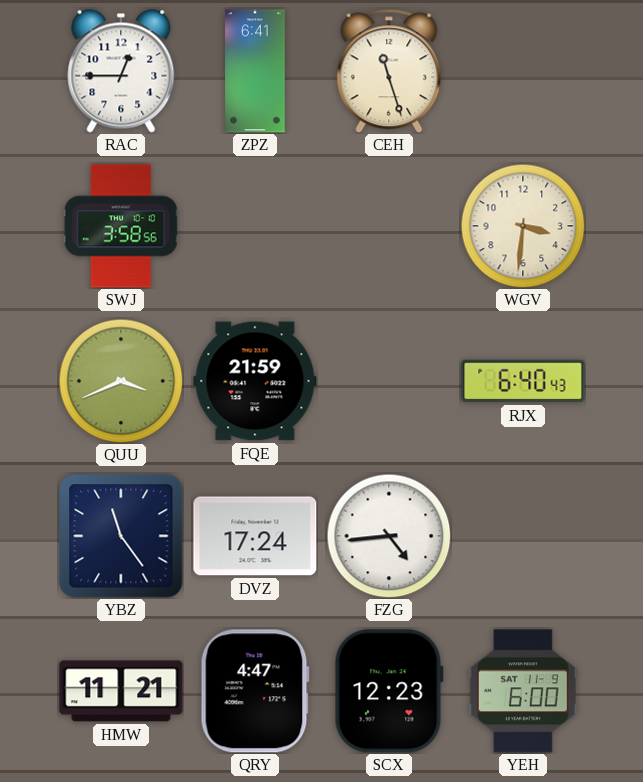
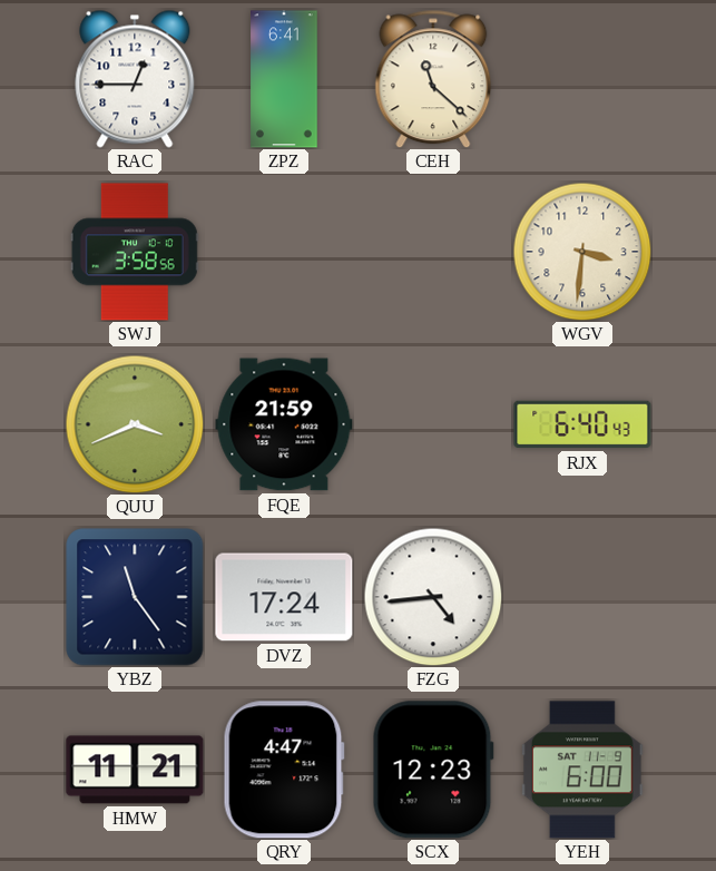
CEH: 11:27 -> 11:22 (433, 79)
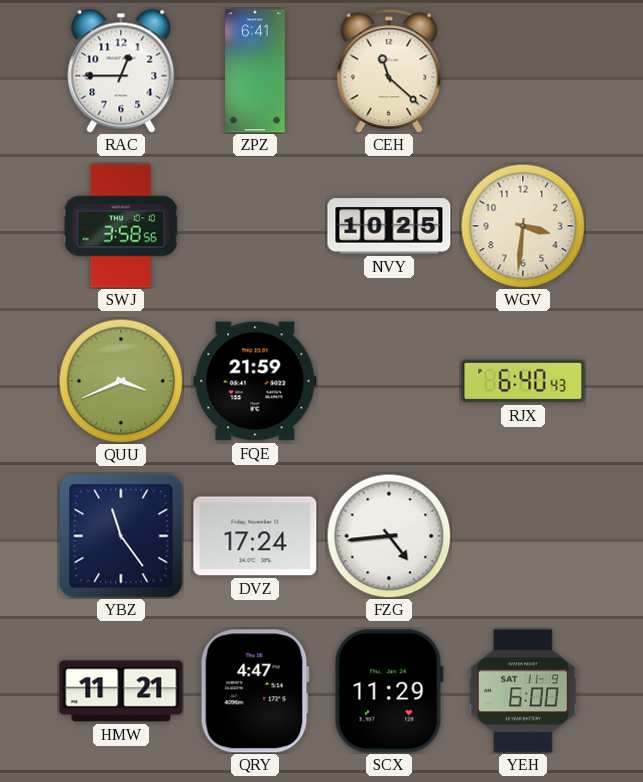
NVY: none -> 10:25 (389, 226)
SCX: 12:23 -> 11:29 (389, 691)
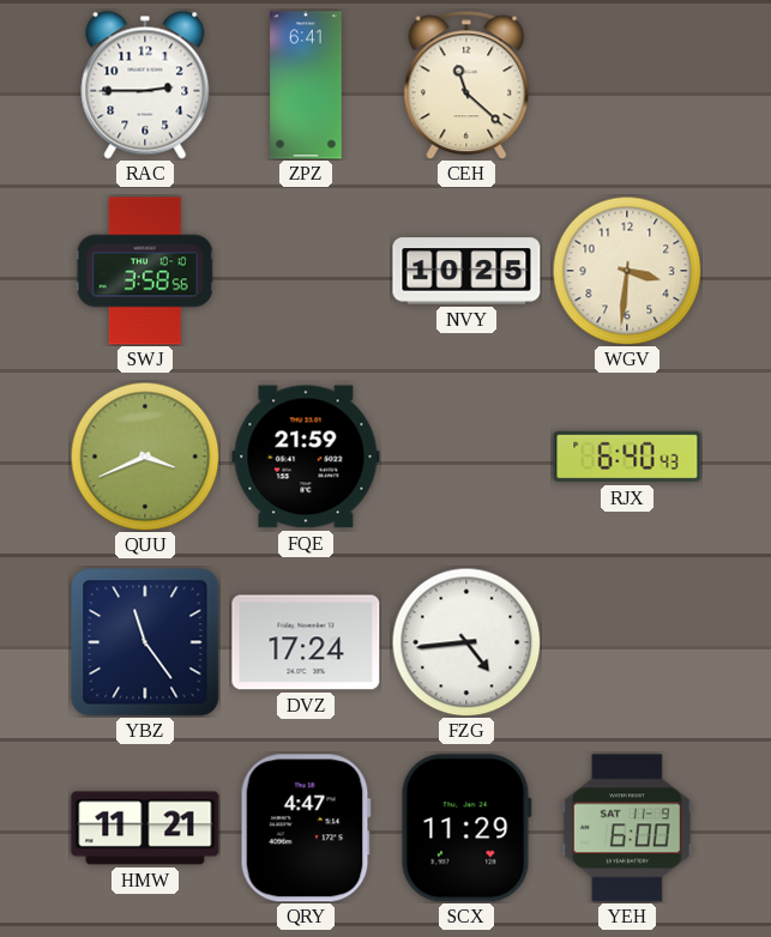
RAC: 12:45 -> 2:45 (145, 85)
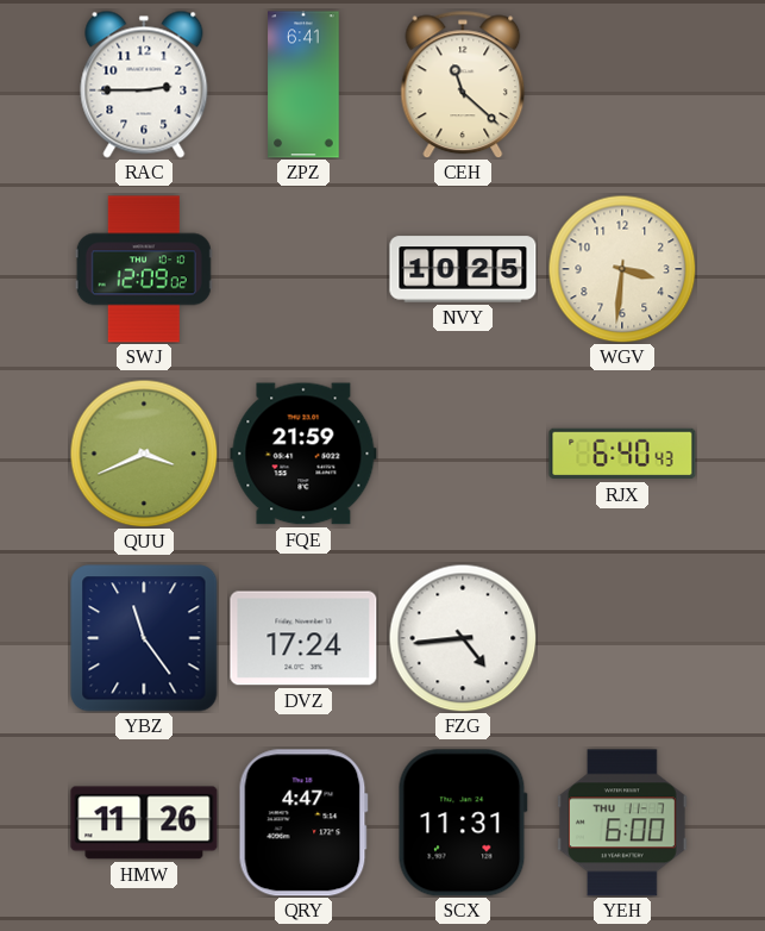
SWJ: 3:58 -> 12:09 (144, 269)
HMW: 11:21 -> 11:26 (144, 823)
SCX: 11:29 -> 11:31 (463, 823)
YEH date: SAT 11-9 -> THU 11-7 (622, 823)
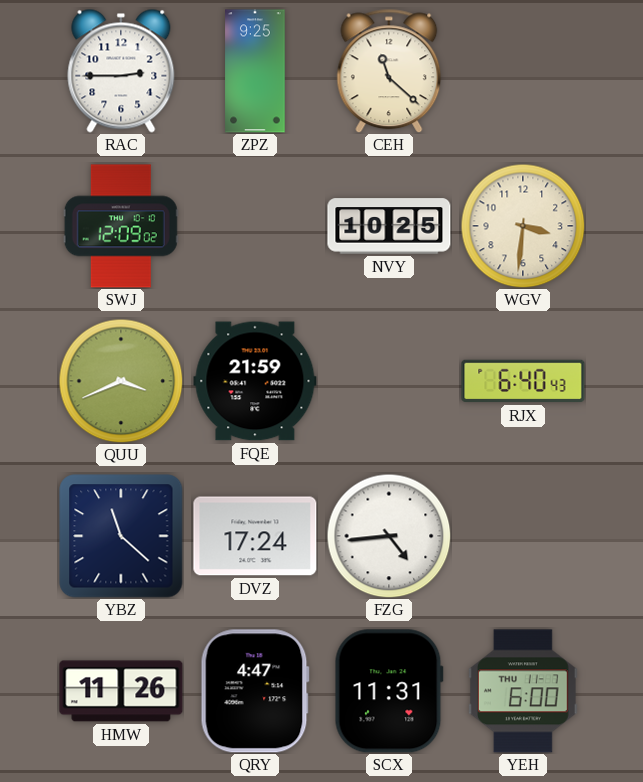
ZPZ: 6:41 -> 9:25 (255, 71)
YBZ: 11:24 -> 11:22 (121, 536)
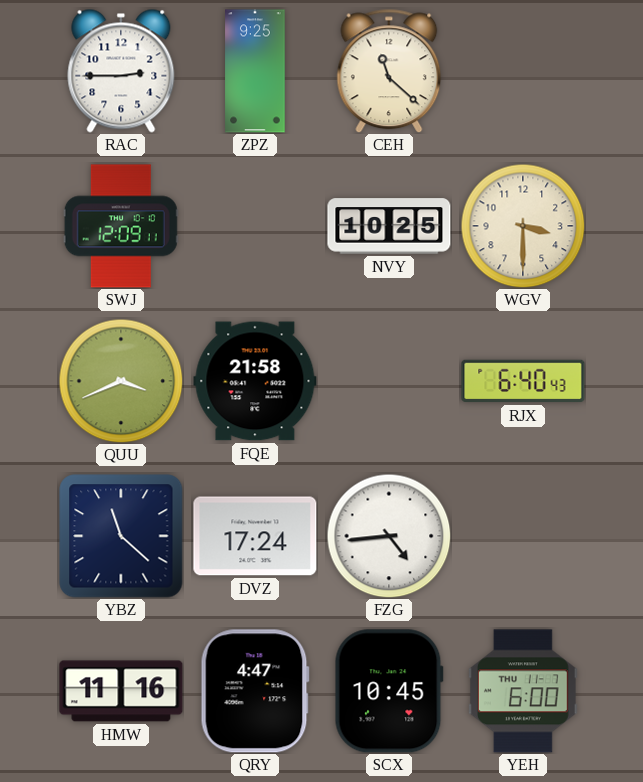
SWJ: 12:09:02 -> 12:09:11 (121, 226)
WGV: 3:31 -> 3:30 (523, 226)
FQE: 21:59 -> 21:58 (255, 381)
HMW: 11:26 -> 11:16 (121, 691)
SCX: 11:31 -> 10:45 (389, 691)
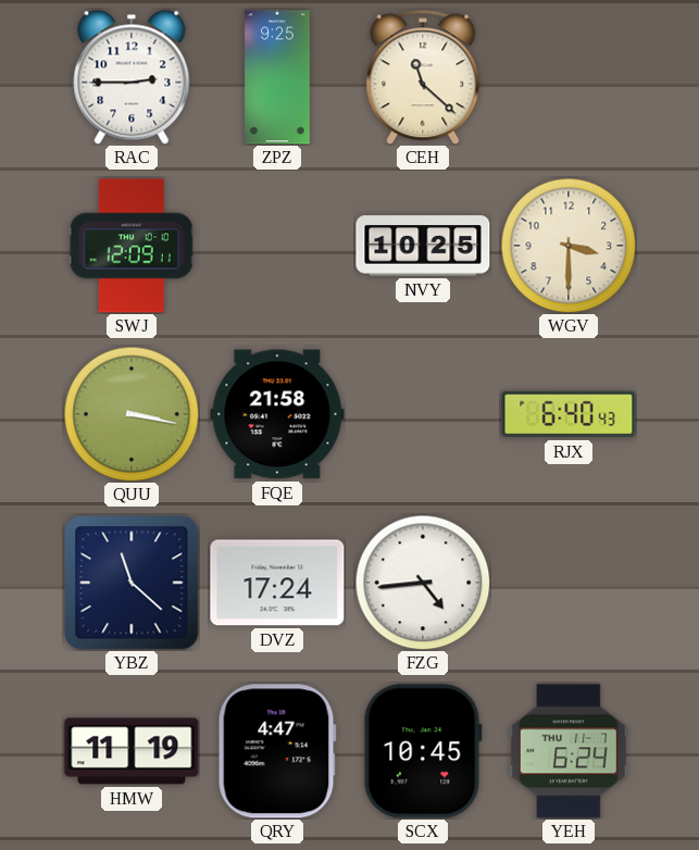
QUU: 3:41 -> 3:17 (132, 414)
HMW: 11:16 -> 11:19 (132, 751)
YEH: 6:00 -> 6:24 (569, 751)
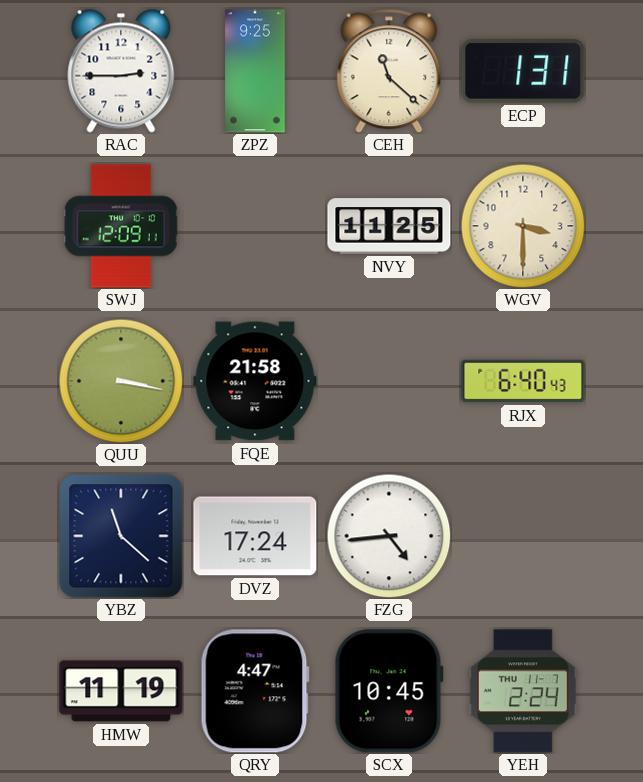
ECP: none -> 1:31 (523, 72)
NVY: 10:25 -> 11:25 (389, 226)
YEH: 6:24 -> 2:24 (523, 691)
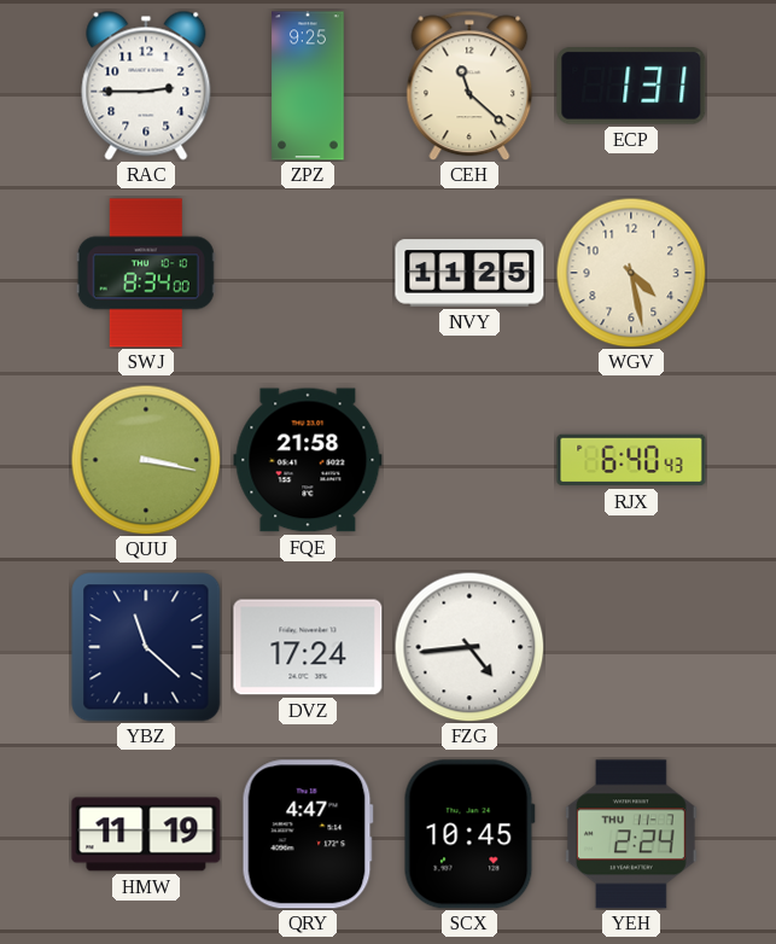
SWJ: 12:09 -> 8:34 (146, 273)
WGV: 3:30 -> 4:28 (631, 273)
